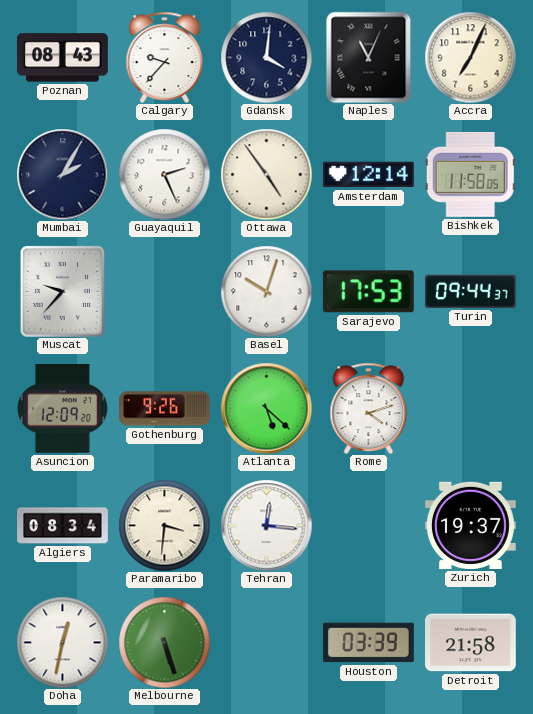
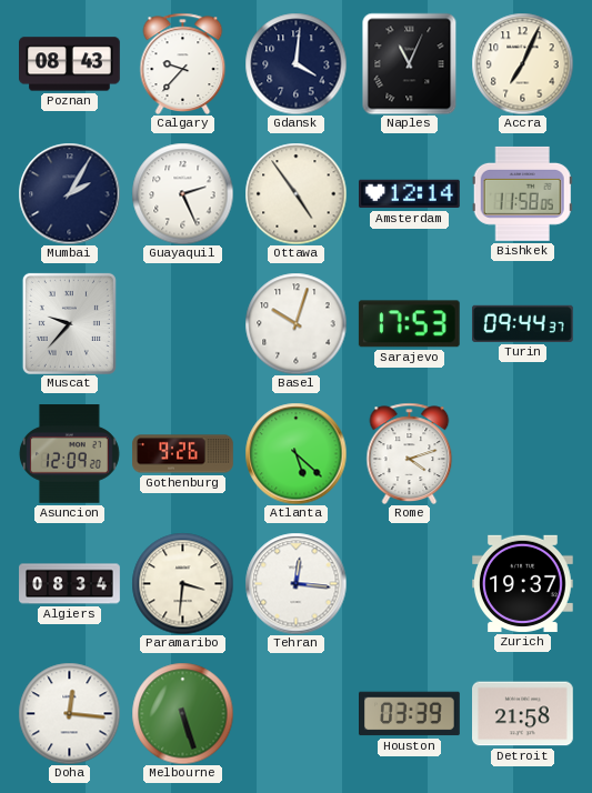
Doha: 12:32 -> 12:16 (69, 713)
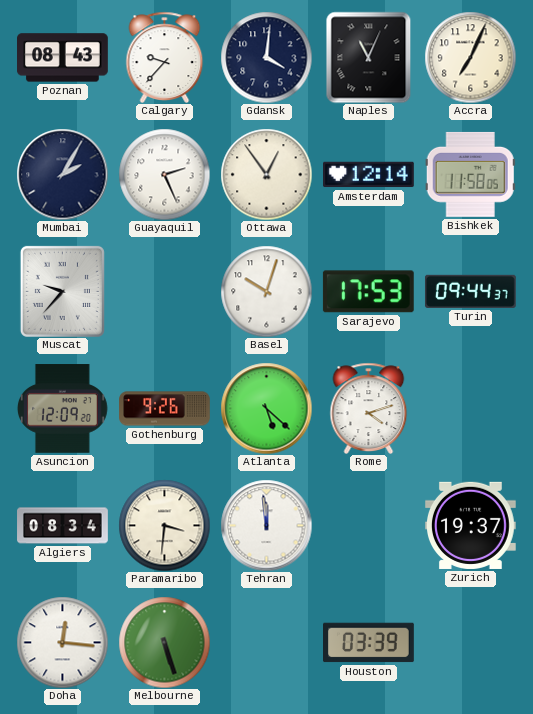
Ottawa: 4:54 -> 12:54 (266, 174)
Tehran: 12:16 -> 11:59 (266, 525)
Detroit: 21:58 -> none (523, 714)
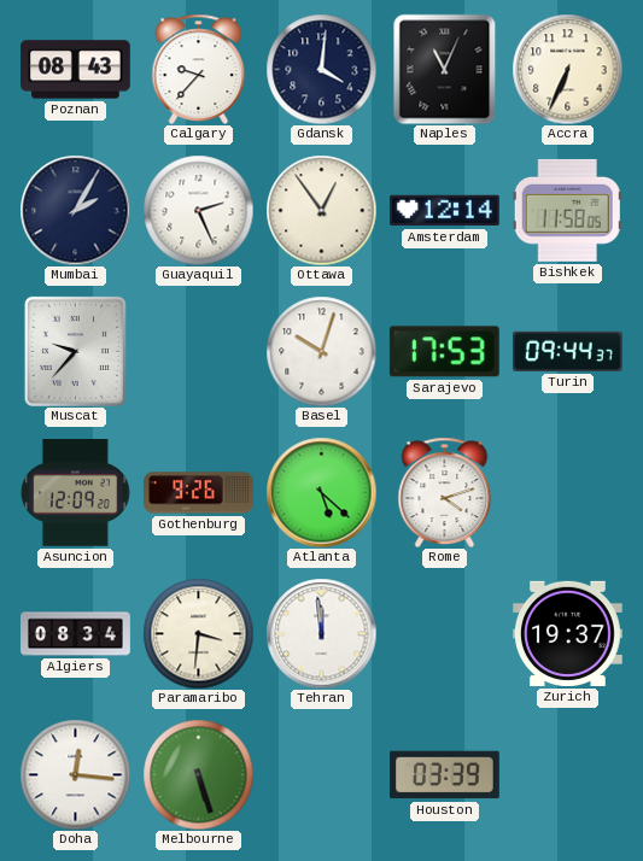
Accra: 7:04 -> 6:34 (567, 69)
